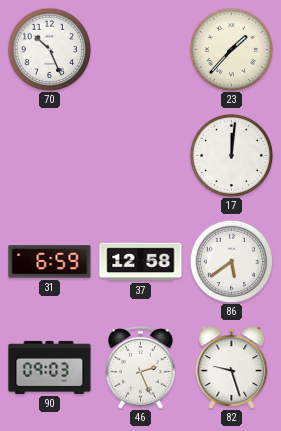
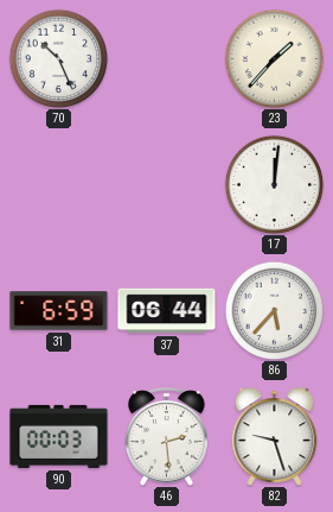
37: 12:58 -> 06:44 (167, 311)
86: 5:39 -> 5:37 (274, 310)
90: 09:03 -> 00:03 (59, 436)
46: 2:26 -> 2:29 (167, 437)
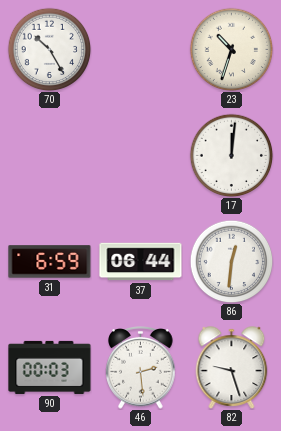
70: 10:26 -> 10:25 (49, 49)
23: 1:37 -> 10:33 (231, 49)
86: 5:37 -> 12:31 (231, 261)
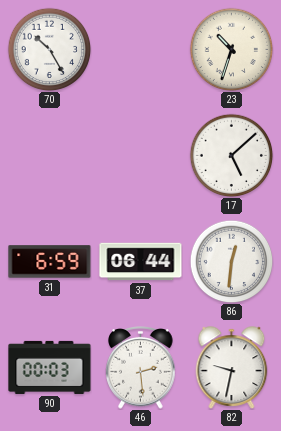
17: 12:01 -> 5:08 (231, 155)
82: 9:27 -> 9:32 (232, 368)
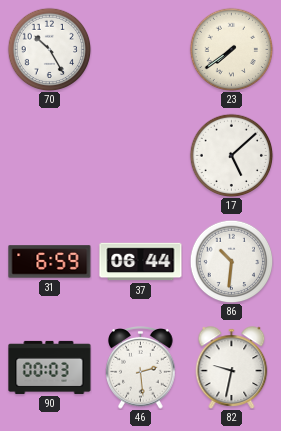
23: 10:33 -> 7:39 (231, 49)
86: 12:31 -> 10:31 (231, 261)
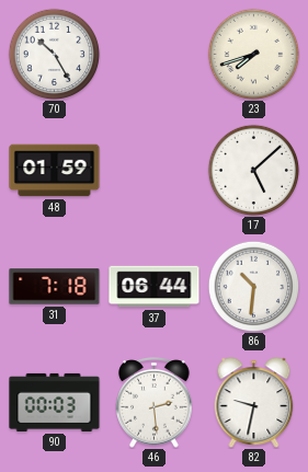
23: 7:39 -> 7:42 (253, 54)
48: none -> 01:59 (55, 171)
31: 6:59 -> 7:18 (55, 287)
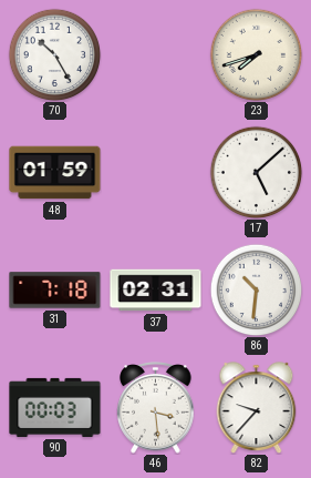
37: 06:44 -> 02:31 (156, 291)
46: 2:29 -> 3:29 (156, 408)
82: 9:32 -> 9:37 (257, 408)
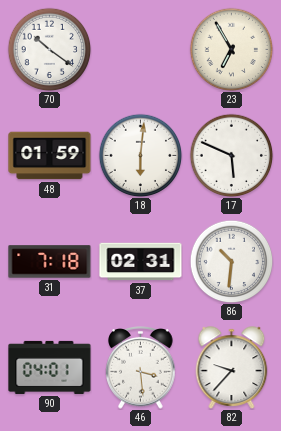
70: 10:25 -> 10:21 (49, 49)
23: 7:42 -> 6:55 (231, 49)
18: none -> 6:01 (140, 155)
17: 5:08 -> 5:49 (231, 155)
90: 00:03 -> 04:01 (50, 367)
